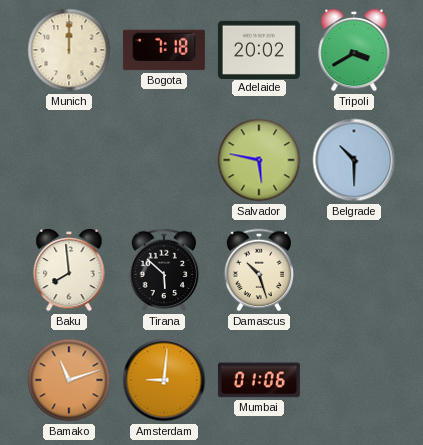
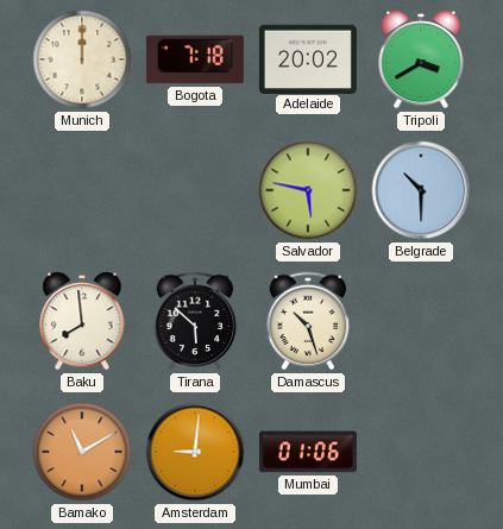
Bamako: 11:12 -> 11:10 (82, 452)
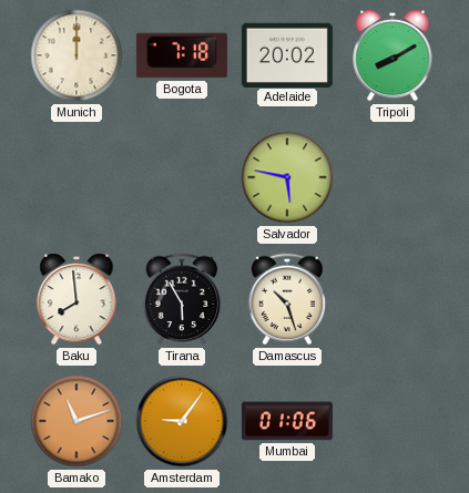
Tripoli: 3:40 -> 8:10 (392, 55)
Belgrade: 10:30 -> none (421, 190)
Tirana: 5:52 -> 5:55 (182, 299)
Bamako: 11:10 -> 11:12 (77, 421)
Amsterdam: 9:01 -> 9:06 (182, 421)
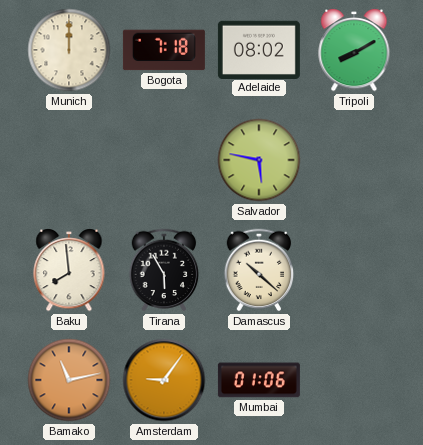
Adelaide: 20:02 -> 08:02 (259, 49)
Damascus: 10:27 -> 10:22 (259, 270)
Bamako: 11:12 -> 11:13 (69, 380)
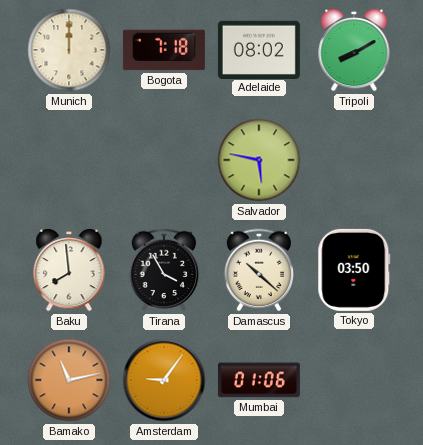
Tirana: 5:55 -> 3:55 (164, 270)
Tokyo: none -> 03:50 (354, 270)
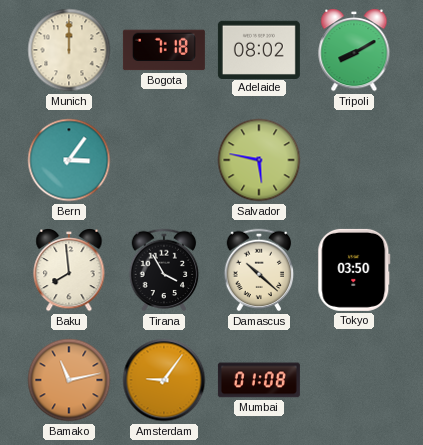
Bern: none -> 3:06 (69, 160)
Mumbai: 01:06 -> 01:08 (259, 380)
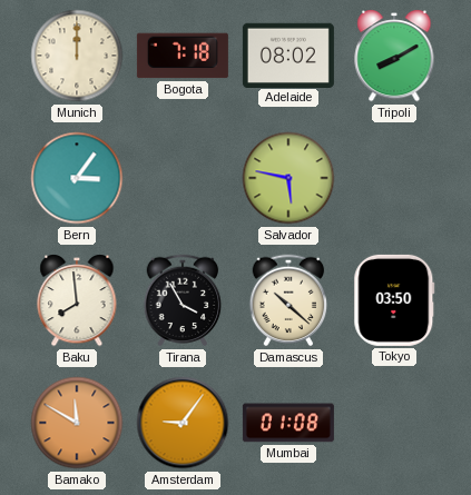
Bamako: 11:13 -> 11:50 (77, 423)
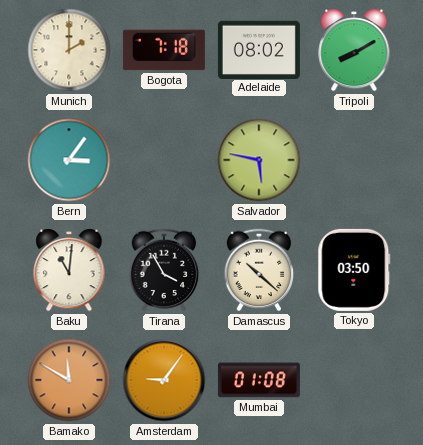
Munich: 12:00 -> 2:00 (69, 50)
Baku: 7:59 -> 11:01 (69, 270)
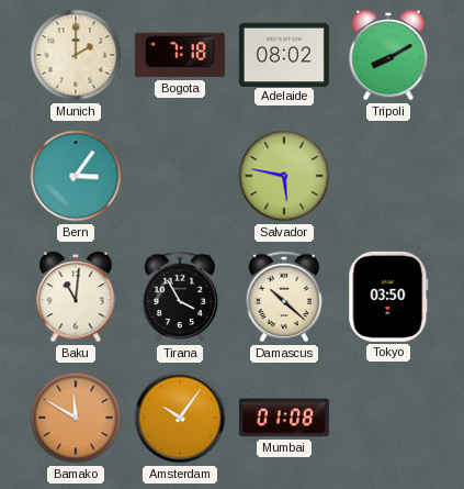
Amsterdam: 9:06 -> 10:06 (180, 418)
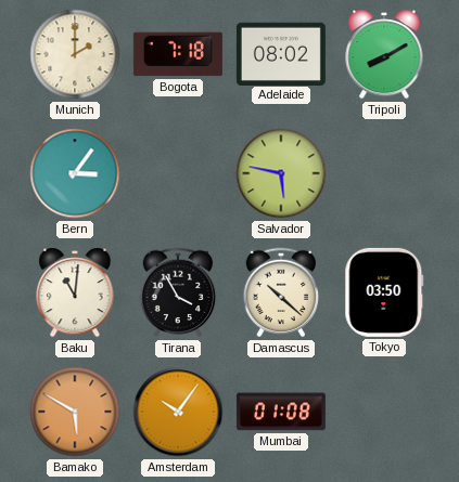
Bamako: 11:50 -> 5:50 (75, 412)
